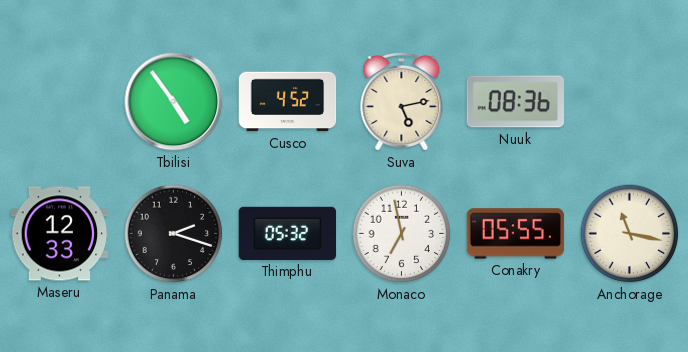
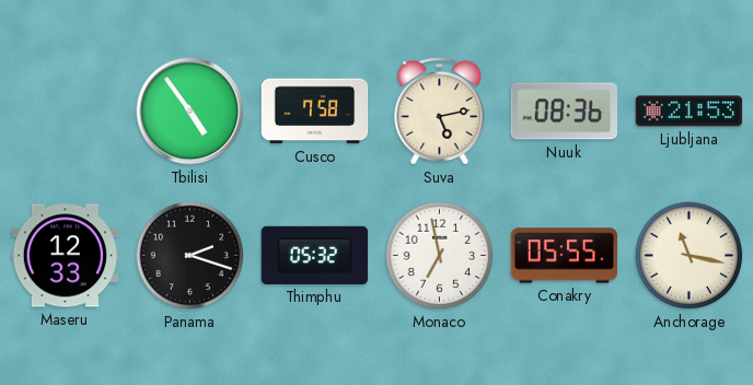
Cusco: 4:52 -> 7:58 (315, 112)
Ljubljana: none -> 21:53 (690, 112)
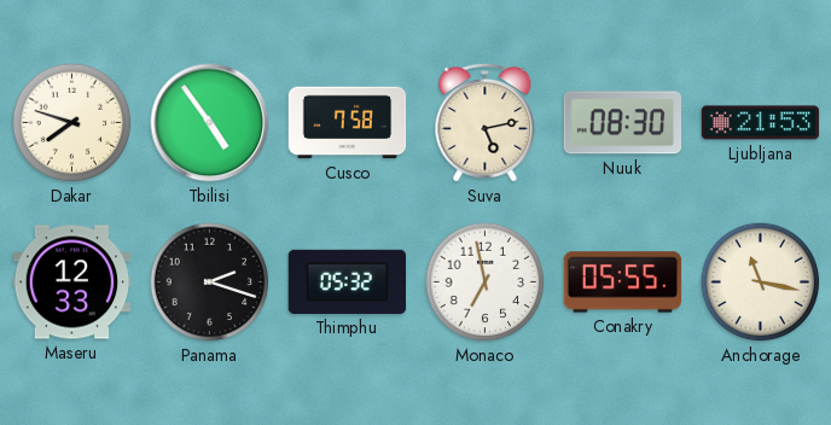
Dakar: none -> 7:48 (72, 123)
Nuuk: 08:36 -> 08:30 (623, 123)
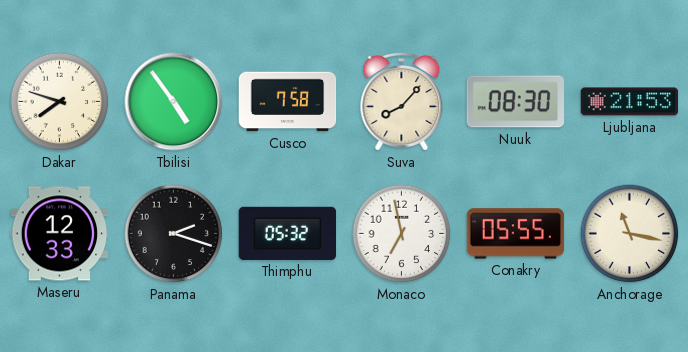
Suva: 5:13 -> 8:07 (402, 101)
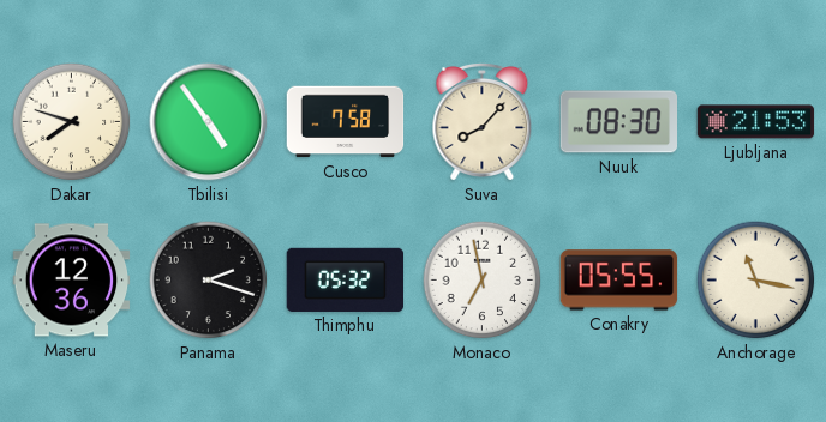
Maseru: 12:33 -> 12:36 (72, 281)
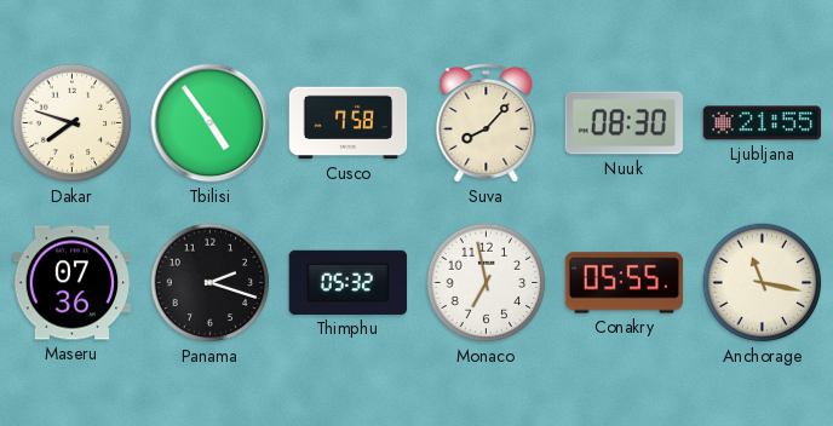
Ljubljana: 21:53 -> 21:55 (763, 123)
Maseru: 12:36 -> 07:36 (73, 283)
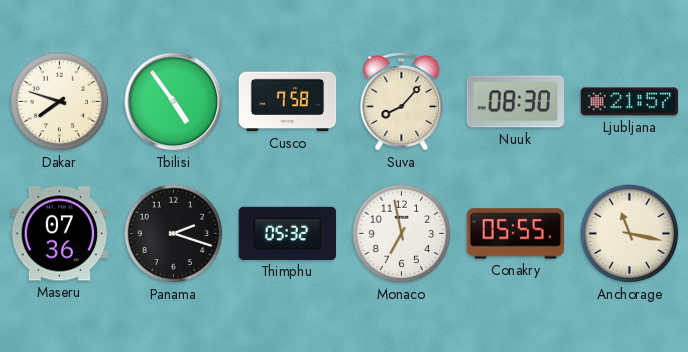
Ljubljana: 21:55 -> 21:57 (630, 102)
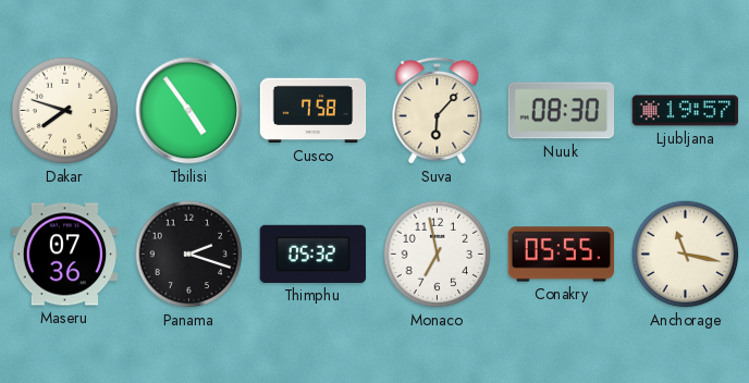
Suva: 8:07 -> 6:07 (438, 110)
Ljubljana: 21:57 -> 19:57 (686, 111)
